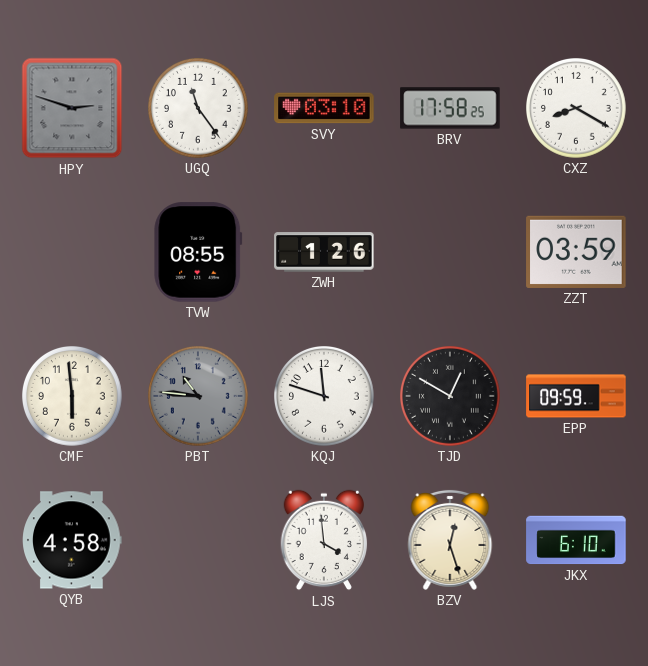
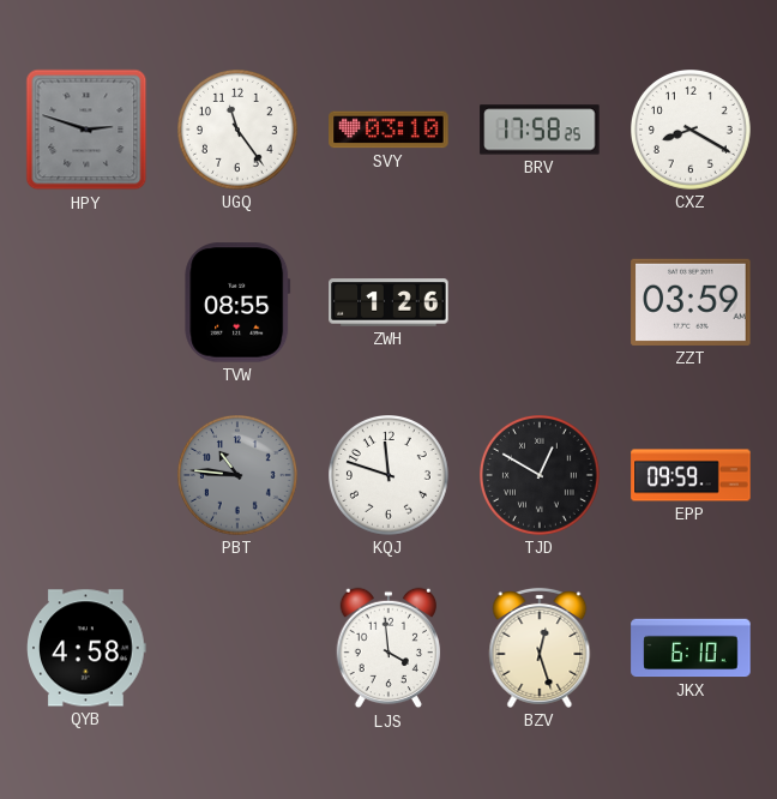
CMF: 5:59 -> none (73, 397)
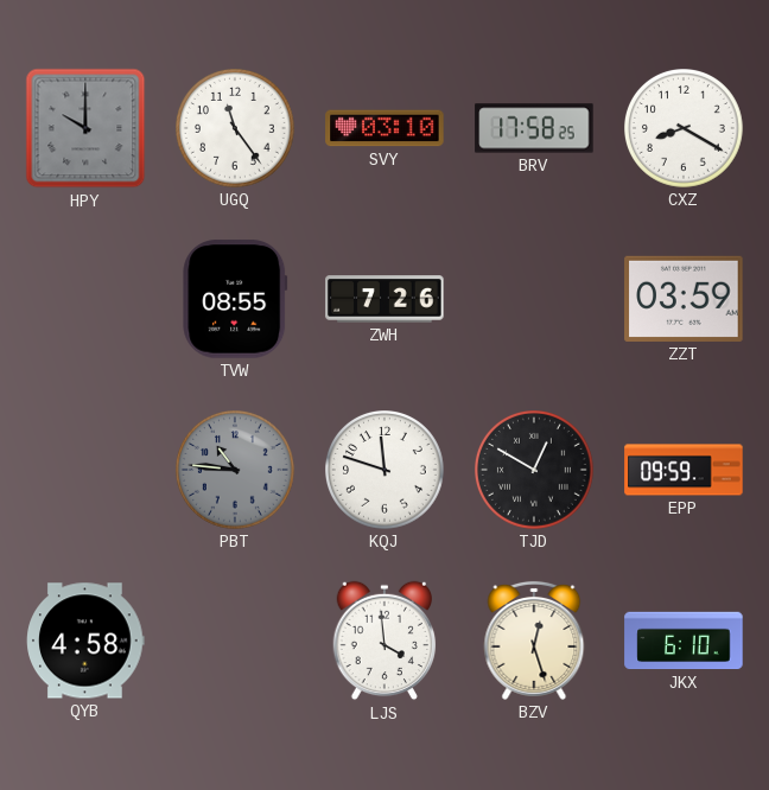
HPY: 2:48 -> 10:00 (85, 128)
ZWH: 1:26 -> 7:26 (384, 299)
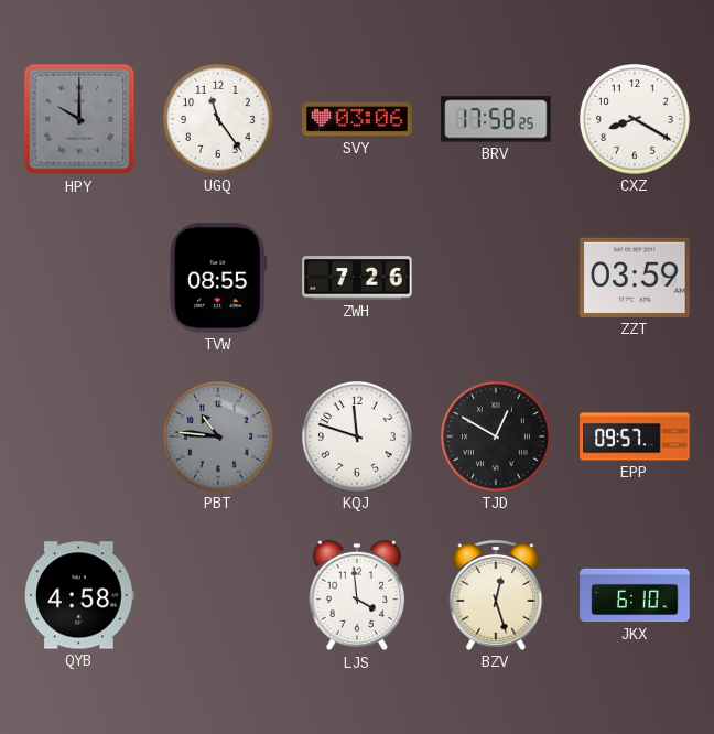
SVY: 03:10 -> 03:06 (357, 119)
EPP: 09:59 -> 09:57 (635, 436)
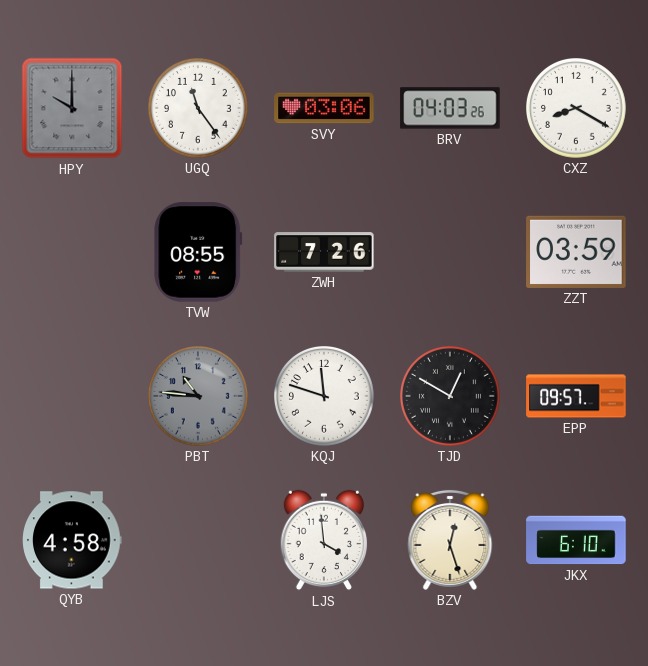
BRV: 17:58 -> 04:03 (450, 108)
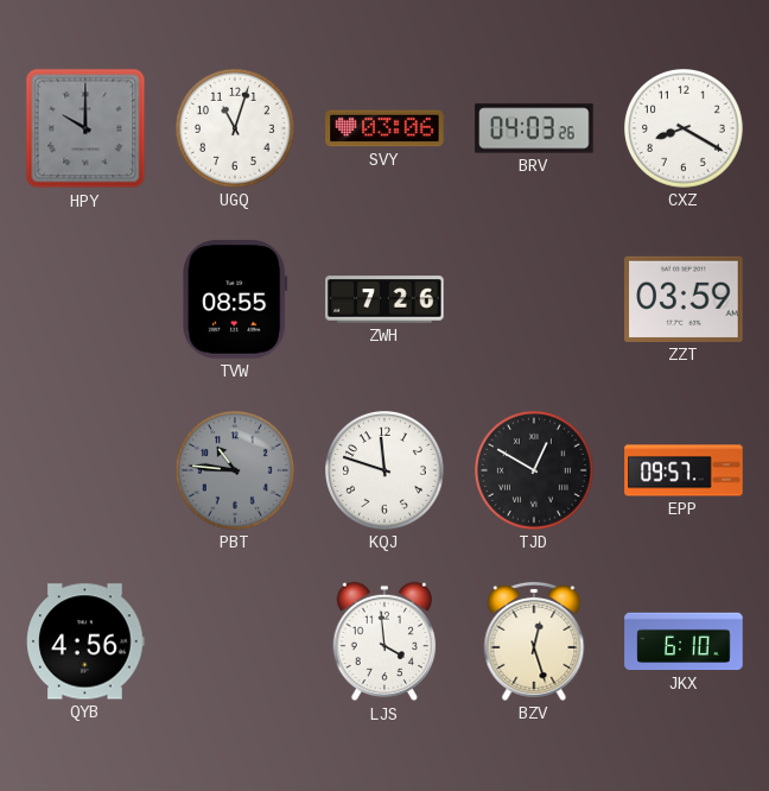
UGQ: 11:24 -> 11:03 (236, 129)
QYB: 4:58 -> 4:56 (85, 641)
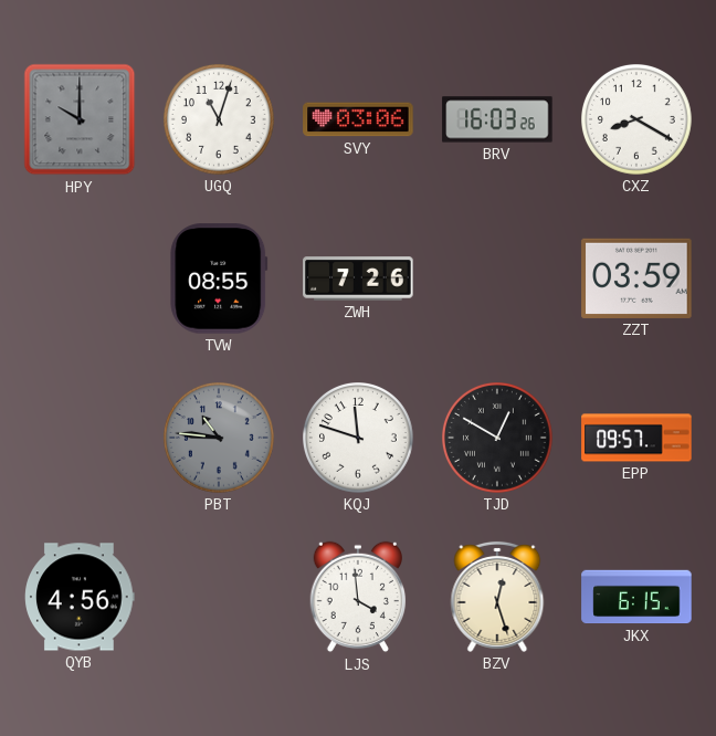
BRV: 04:03 -> 16:03 (497, 119)
JKX: 6:10 -> 6:15 (636, 597)
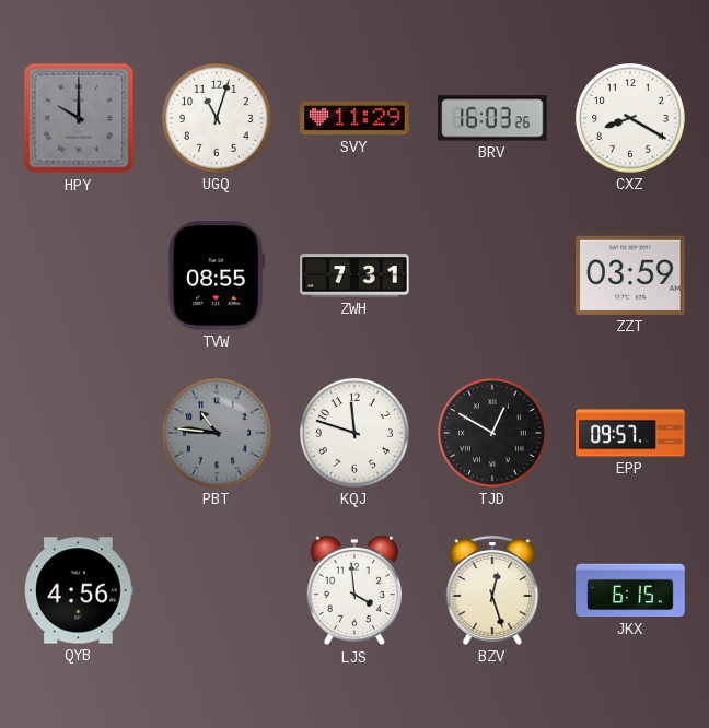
SVY: 03:06 -> 11:29 (354, 118)
ZWH: 7:26 -> 7:31 (354, 275)
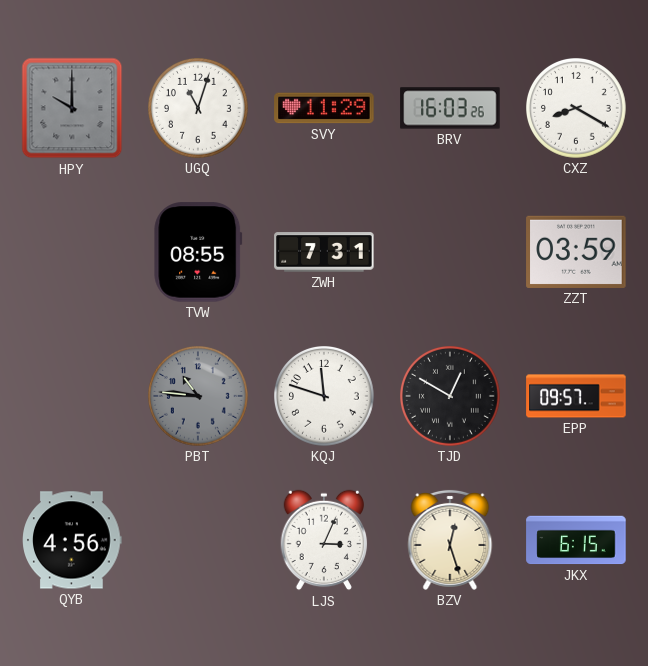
LJS: 3:59 -> 3:04 (324, 540)
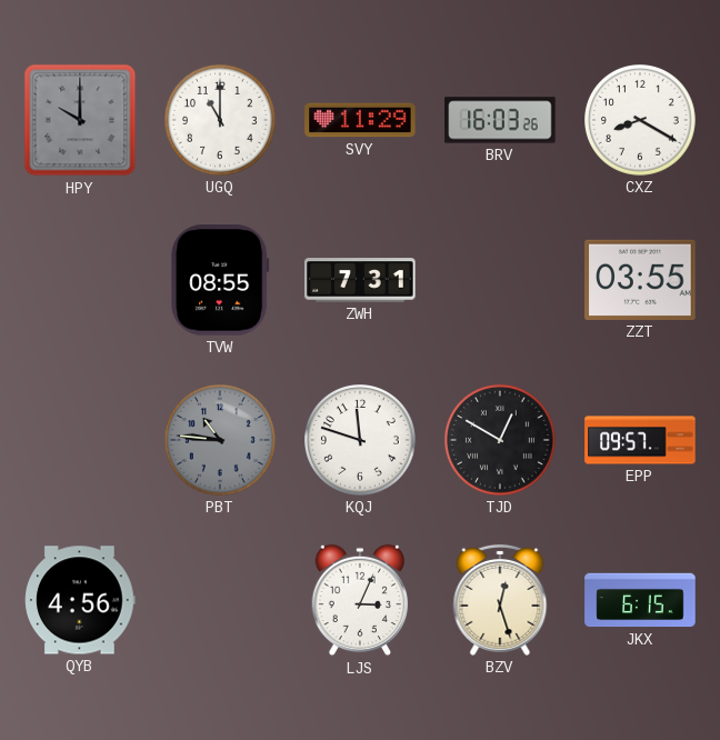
UGQ: 11:03 -> 11:00 (221, 121)
ZZT: 03:59 -> 03:55 (640, 280)
